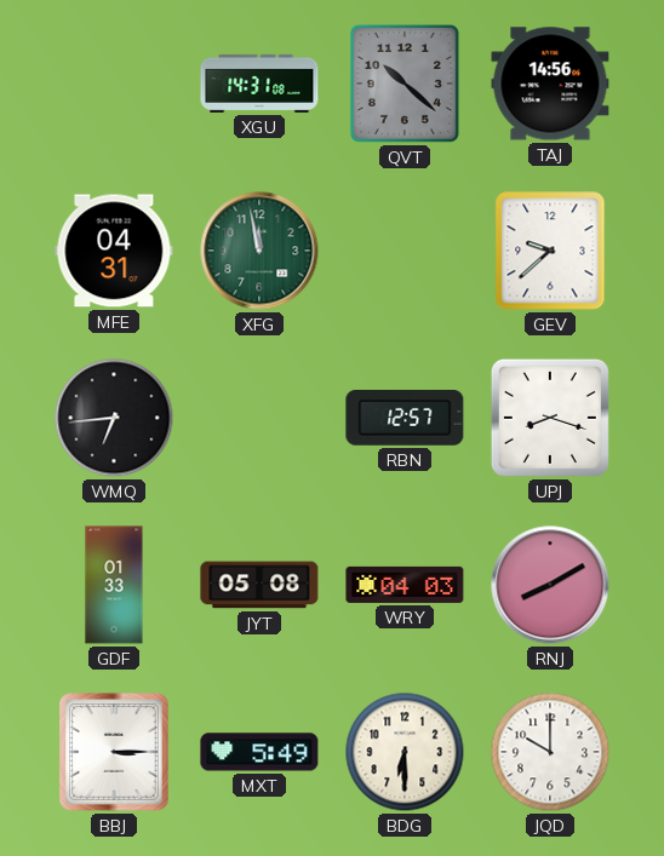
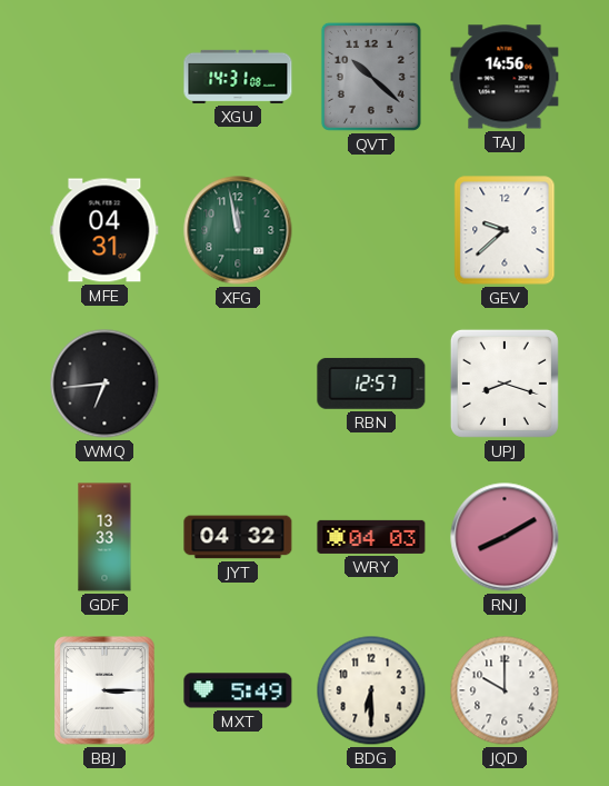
GDF: 01:33 -> 13:33 (104, 537)
JYT: 05:08 -> 04:32 (238, 537)
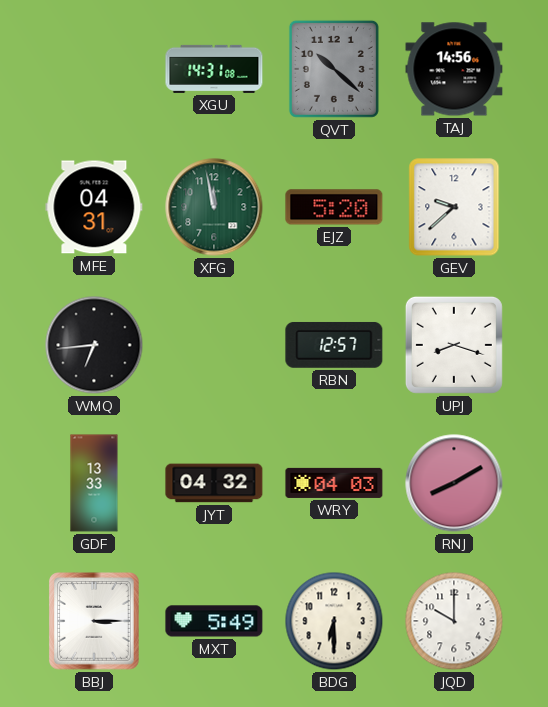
EJZ: none -> 5:20 (334, 207)
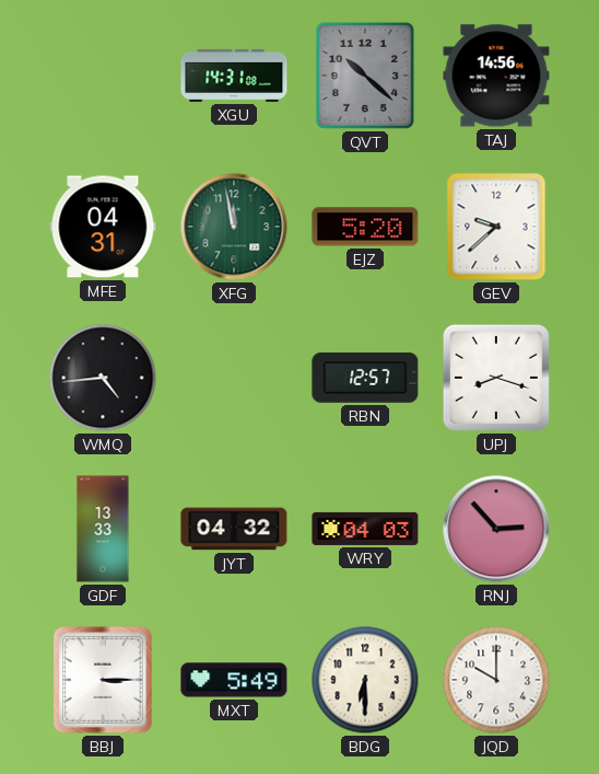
WMQ: 6:44 -> 4:44 (103, 378)
RNJ: 8:10 -> 2:53 (496, 529)
